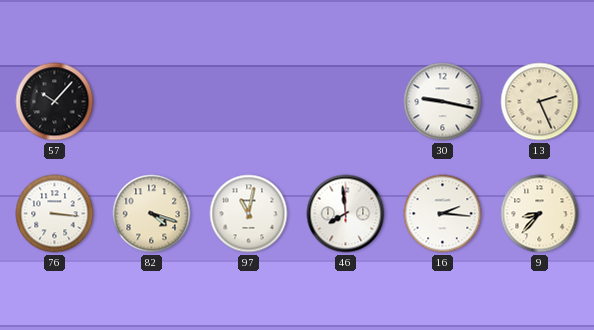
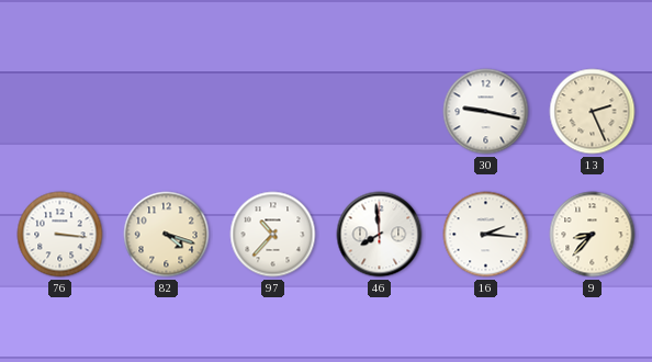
57: 10:07 -> none (55, 102)
97: 11:02 -> 10:37 (273, 235)
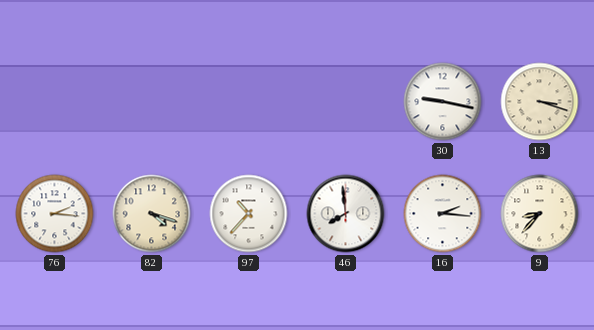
13: 2:26 -> 3:18 (540, 102)
76: 3:16 -> 2:16 (55, 214)
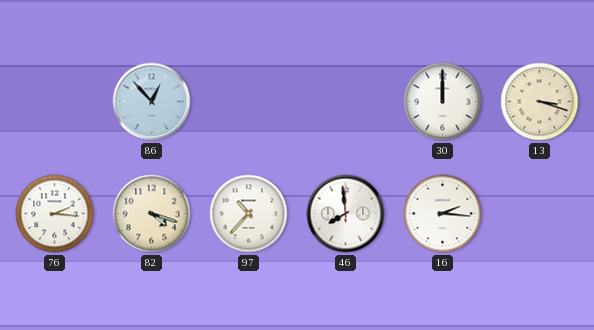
86: none -> 12:53 (152, 102)
30: 9:17 -> 12:00 (443, 102)
9: 8:37 -> none (540, 214)
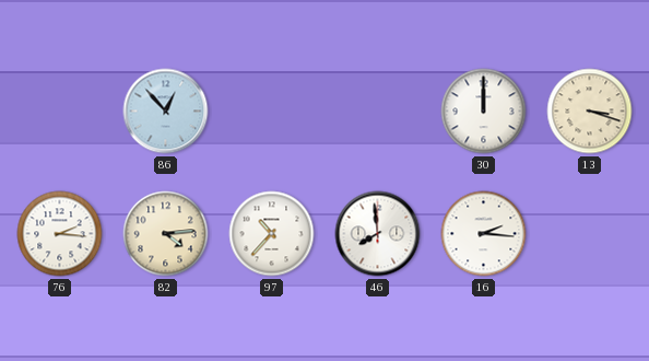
82: 4:18 -> 4:14 (166, 234)
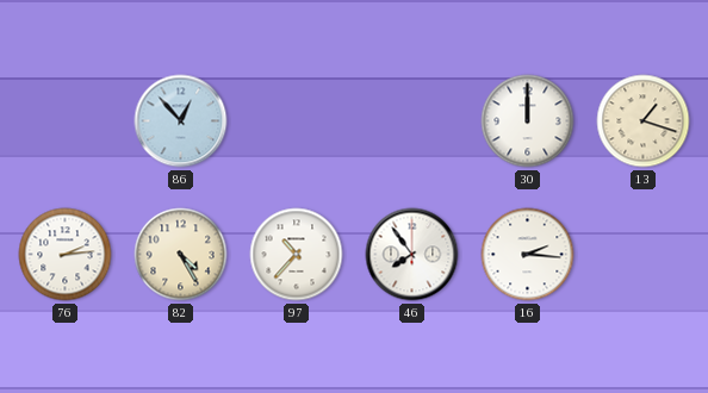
13: 3:18 -> 1:18 (644, 121)
76: 2:16 -> 2:14 (66, 255)
82: 4:14 -> 4:25 (181, 255)
46: 7:59 -> 7:54 (412, 255)
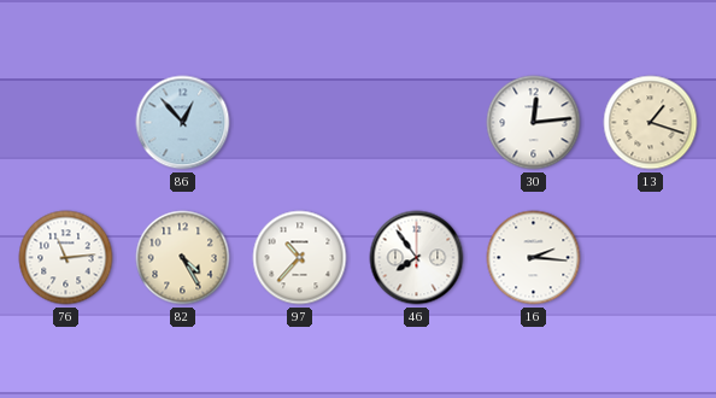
30: 12:00 -> 12:14 (534, 123)
76: 2:14 -> 11:14 (66, 258)
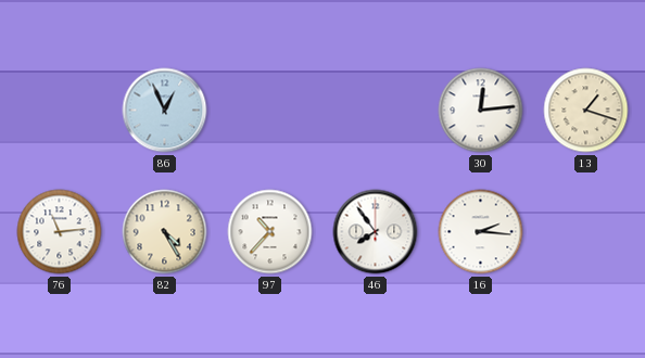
86: 12:53 -> 12:56 (165, 111)
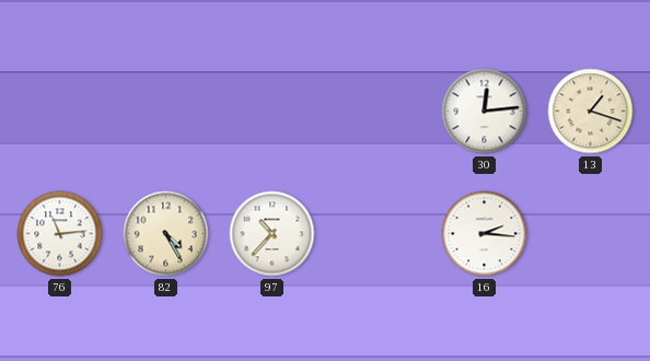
86: 12:56 -> none (165, 111)
46: 7:54 -> none (376, 232)
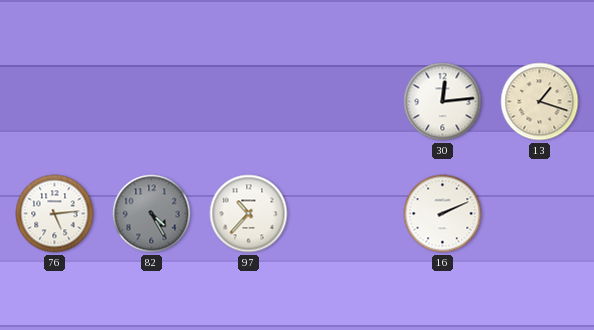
76: 11:14 -> 5:14 (55, 214)
82 dial: cream -> grey (152, 214)
16: 2:16 -> 2:11 (443, 214)
